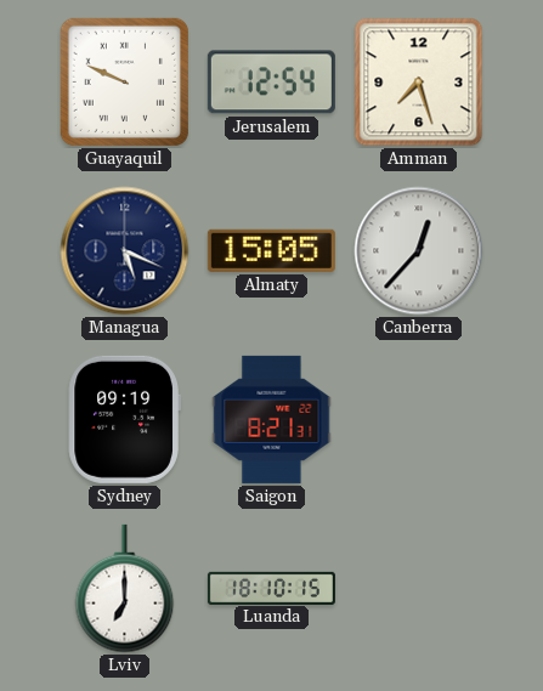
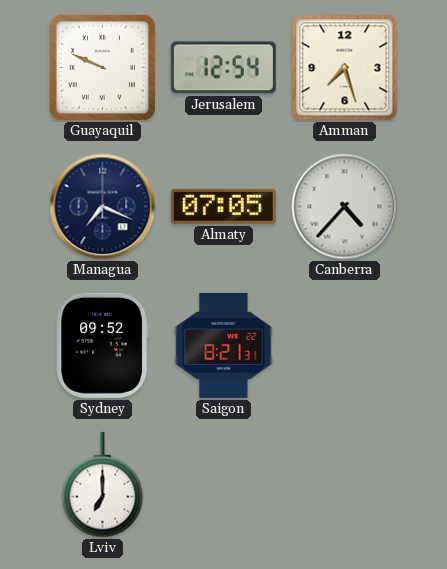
Managua: 5:19 -> 7:19 (103, 207)
Almaty: 15:05 -> 07:05 (223, 206)
Canberra: 12:37 -> 4:37 (345, 207)
Sydney: 09:19 -> 09:52 (102, 345)
Luanda: 18:10 -> none (271, 588)
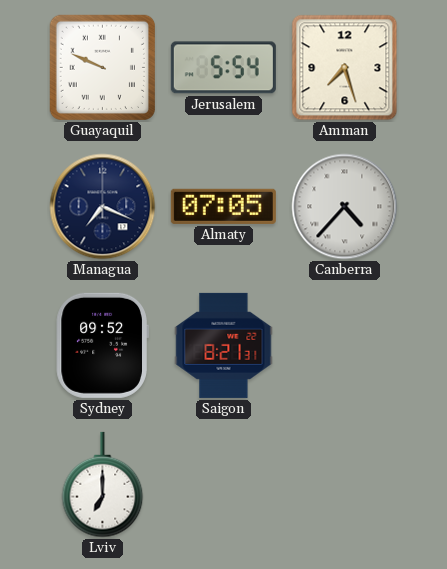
Jerusalem: 12:54 -> 5:54 (223, 68)
